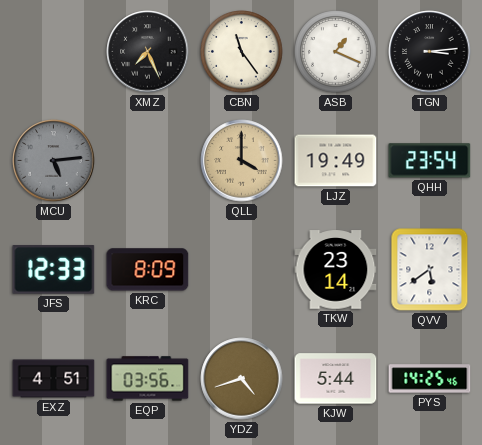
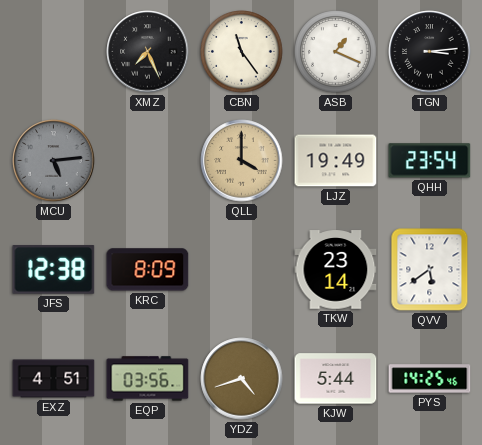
JFS: 12:33 -> 12:38 (54, 270)
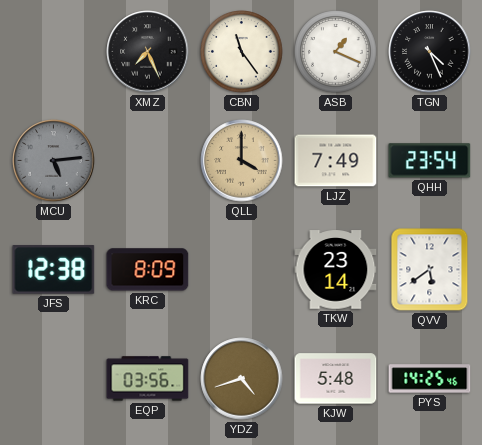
TGN: 3:14 -> 4:26 (430, 52)
LJZ: 19:49 -> 7:49 (336, 161)
EXZ: 4:51 -> none (54, 379)
KJW: 5:44 -> 5:48 (336, 379)
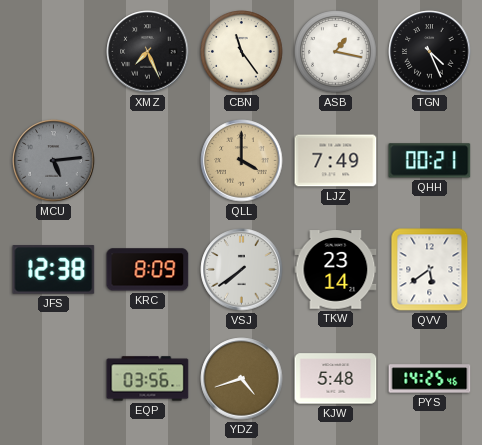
ASB: 1:19 -> 1:17 (336, 52)
QHH: 23:54 -> 00:21 (430, 161)
VSJ: none -> 7:39 (242, 270)
